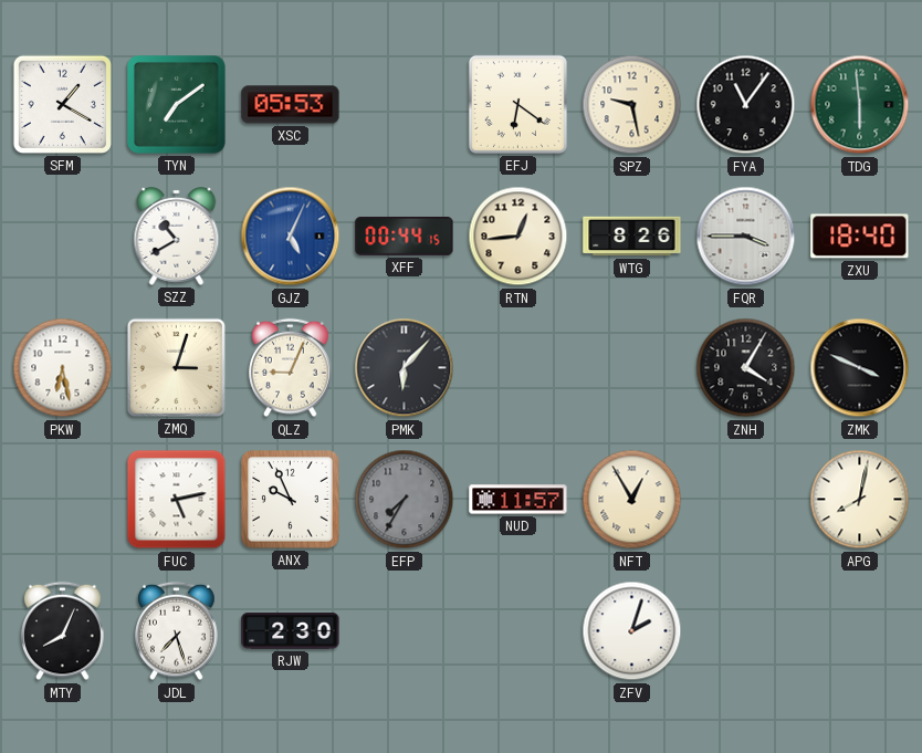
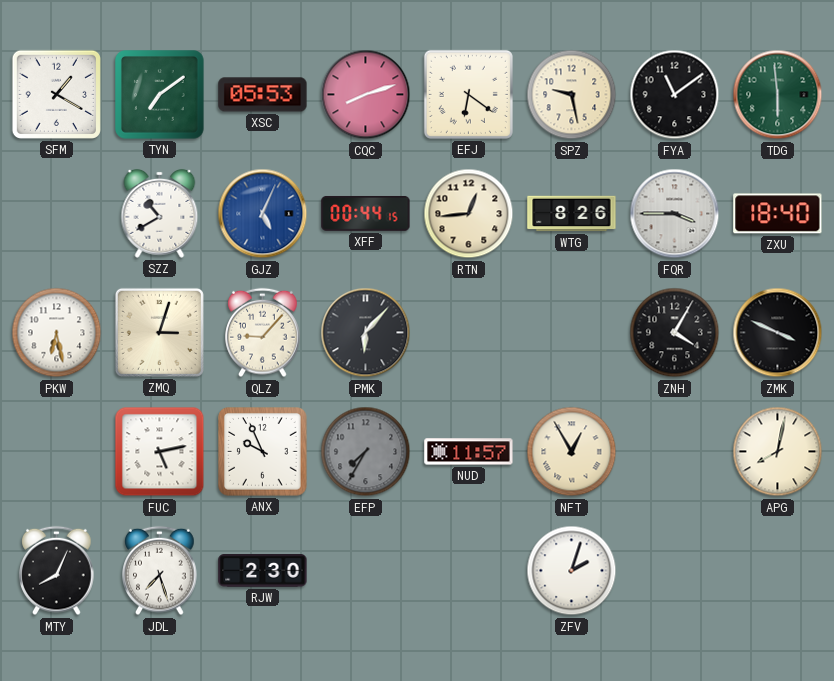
CQC: none -> 8:12 (366, 95)
FYA: 11:06 -> 11:09 (675, 95)
QLZ: 9:04 -> 9:07 (263, 333)
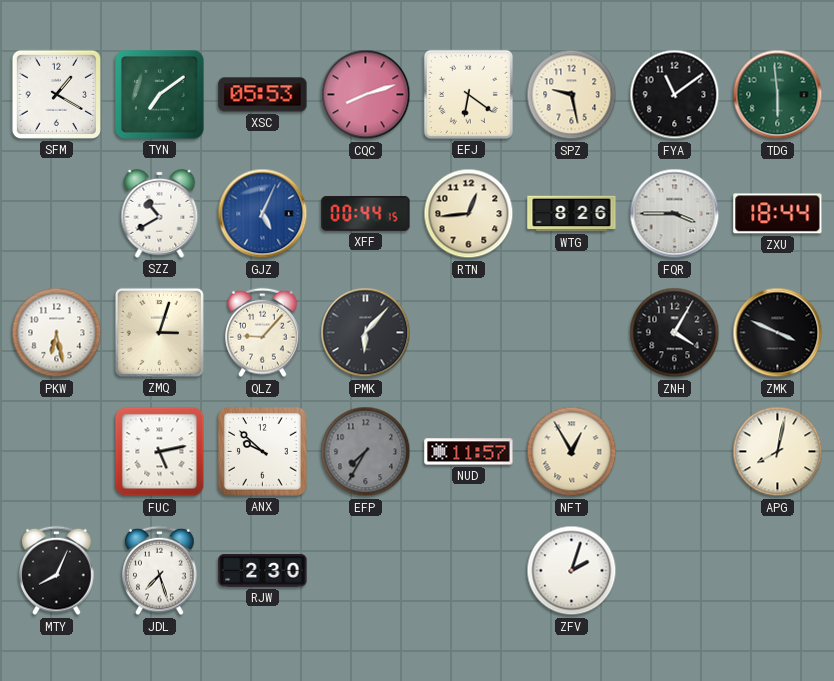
ZXU: 18:40 -> 18:44 (778, 214)
ANX: 9:56 -> 9:52 (263, 452)
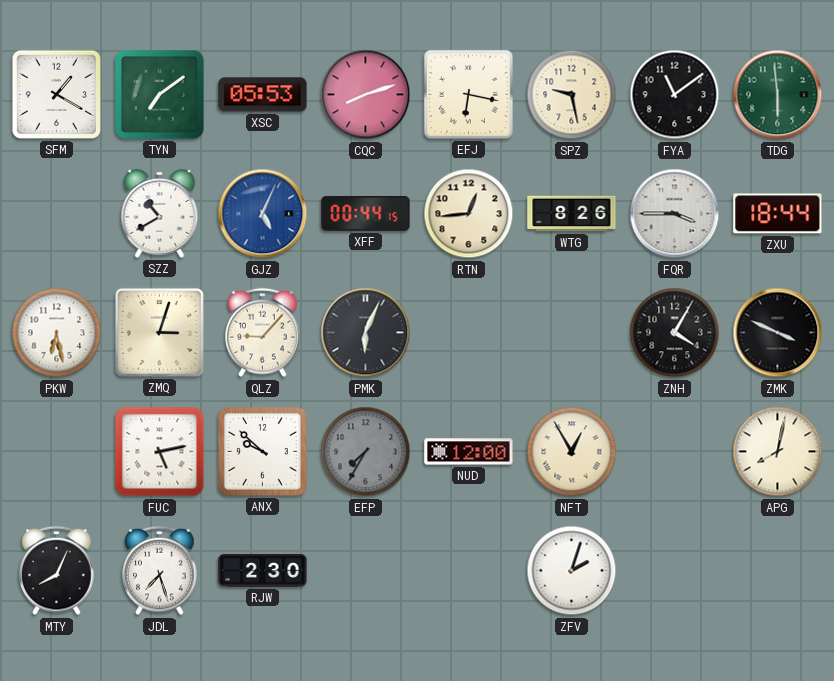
EFJ: 6:21 -> 6:17 (468, 94)
PMK: 6:07 -> 6:04 (366, 333)
NUD: 11:57 -> 12:00 (469, 452)
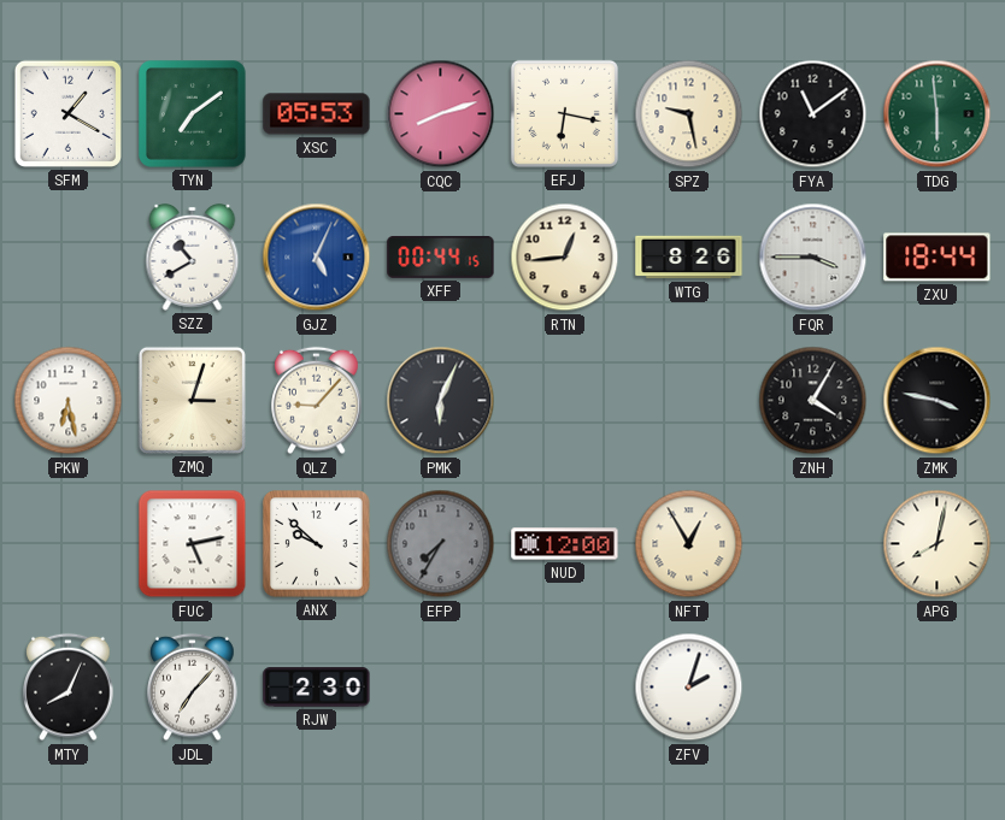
ZMK: 3:49 -> 3:47 (938, 401)
JDL: 7:27 -> 7:07 (193, 688)
